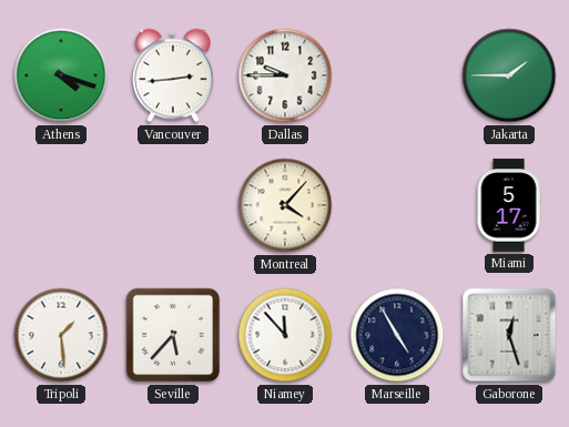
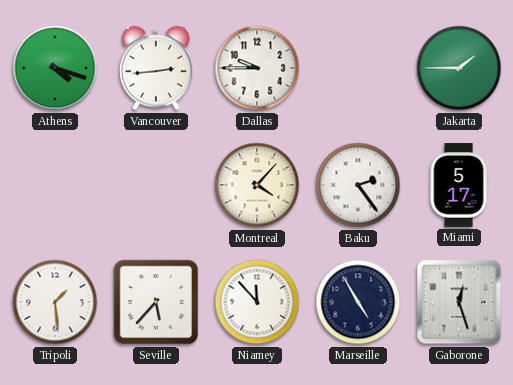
Baku: none -> 2:24 (358, 185)
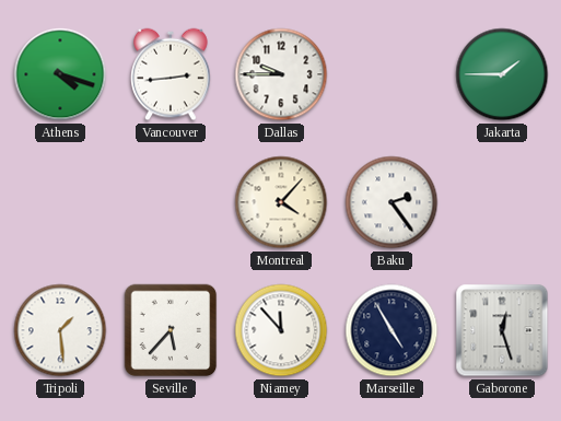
Miami: 5:17 -> none (459, 185)
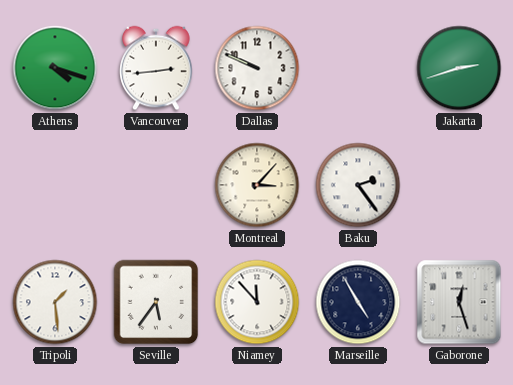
Dallas: 9:45 -> 9:49 (257, 68)
Jakarta: 1:45 -> 2:42 (459, 68)
Montreal: 4:07 -> 3:07 (257, 185)
Seville: 5:37 -> 5:36 (156, 302)
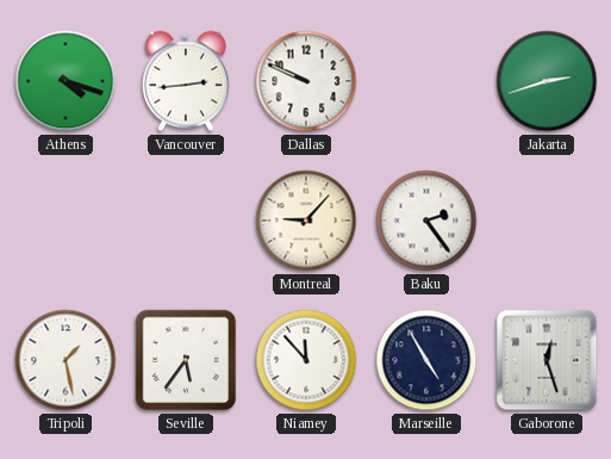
Montreal: 3:07 -> 9:07 (306, 221)
Tripoli: 1:29 -> 1:28 (66, 360)
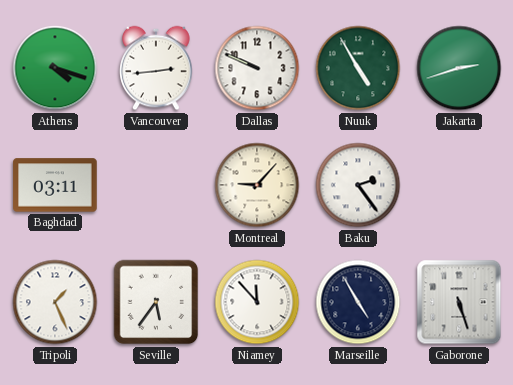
Nuuk: none -> 4:55 (358, 68)
Baghdad: none -> 03:11 (55, 185)
Tripoli: 1:28 -> 1:26 (55, 302)
Gaborone: 12:27 -> 5:27 (459, 302)
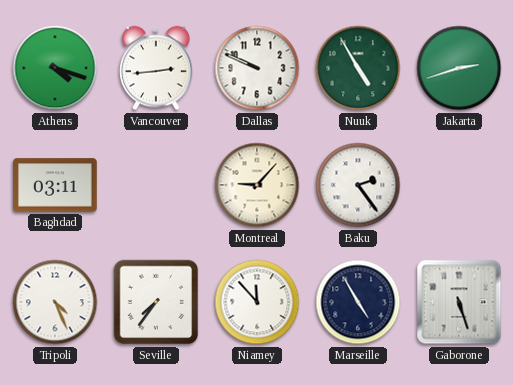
Tripoli: 1:26 -> 4:26 (55, 302)
Seville: 5:36 -> 7:36 (156, 302)
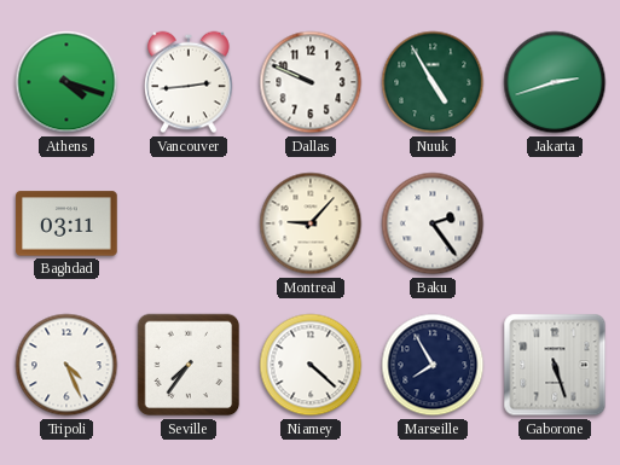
Niamey: 11:53 -> 4:22 (311, 365)
Marseille: 4:55 -> 7:55 (433, 365)
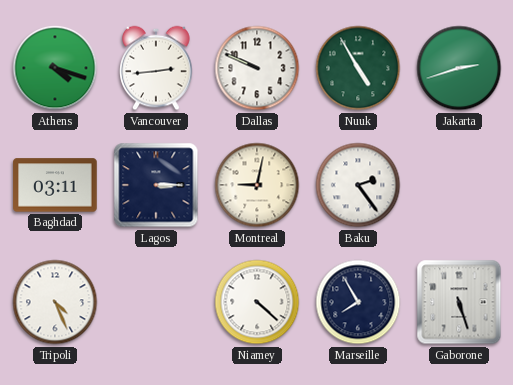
Lagos: none -> 3:15 (156, 185)
Montreal: 9:07 -> 9:02 (257, 185)
Seville: 7:36 -> none (189, 365)
